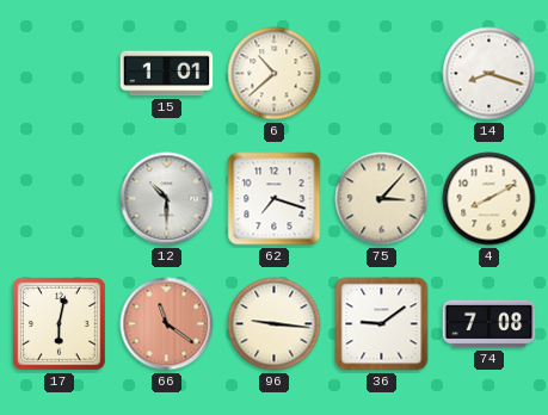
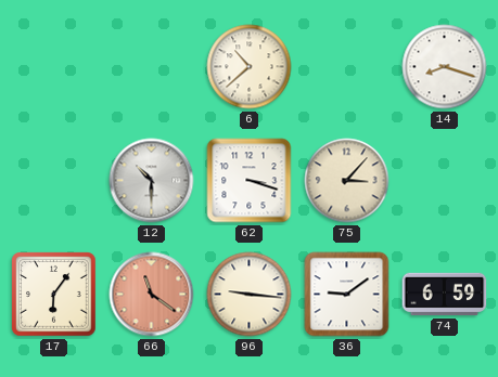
15: 1:01 -> none (167, 74)
62: 7:18 -> 3:18 (250, 181)
4: 8:10 -> none (489, 199)
17: 6:02 -> 6:06 (54, 295)
74: 7:08 -> 6:59 (445, 295)
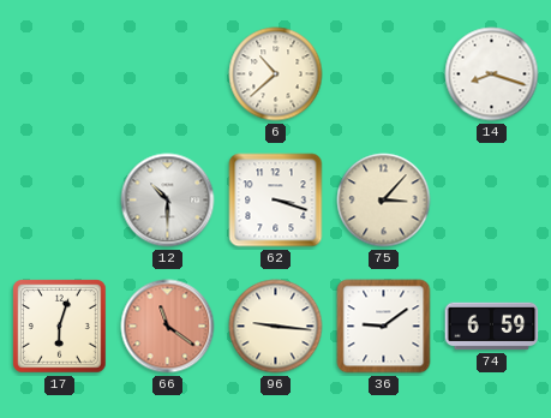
17: 6:06 -> 6:03 (60, 327)
